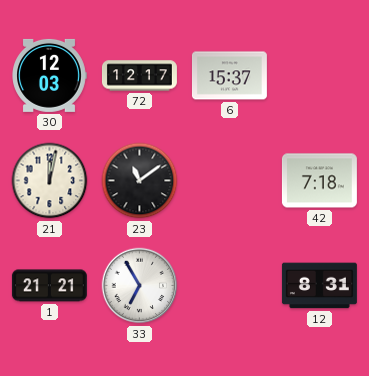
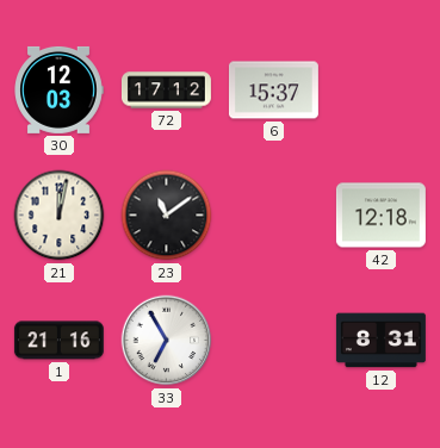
72: 12:17 -> 17:12 (166, 91)
42: 7:18 -> 12:18 (380, 216)
1: 21:21 -> 21:16 (58, 341)
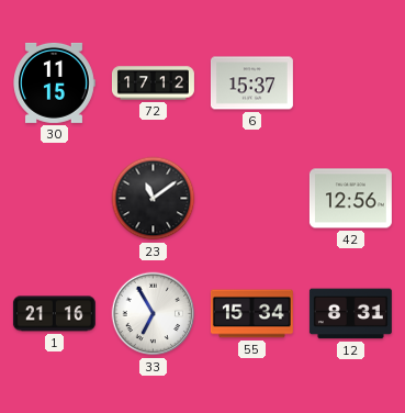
30: 12:03 -> 11:15 (54, 82)
21: 12:02 -> none (60, 216)
42: 12:18 -> 12:56 (350, 199)
55: none -> 15:34 (251, 314)
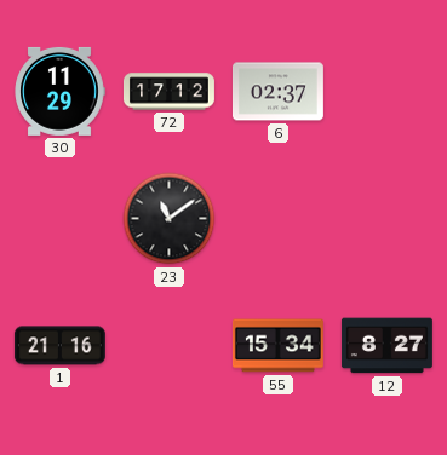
30: 11:15 -> 11:29 (59, 91)
6: 15:37 -> 02:37 (277, 92)
42: 12:56 -> none (350, 199)
33: 6:55 -> none (154, 314)
12: 8:31 -> 8:27 (386, 346)
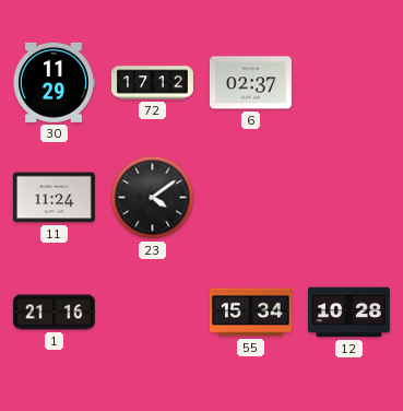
11: none -> 11:24 (54, 198)
23: 11:09 -> 4:09 (153, 198)
12: 8:27 -> 10:28 (348, 313)
